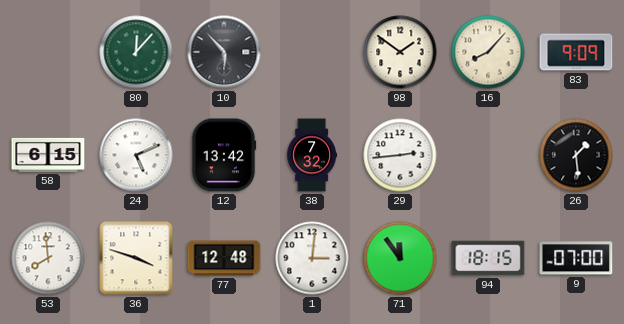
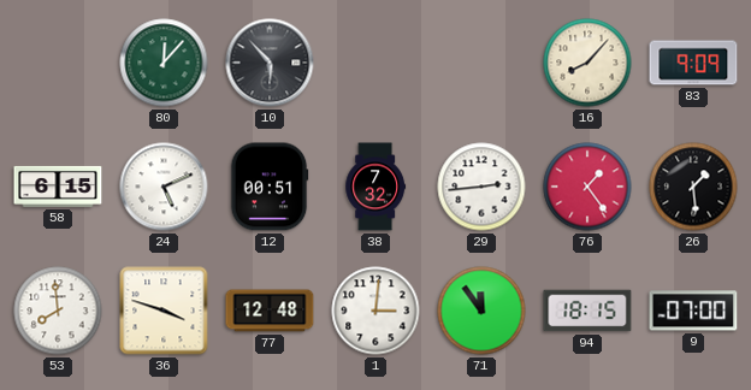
98: 1:51 -> none (400, 52)
12: 13:42 -> 00:51 (270, 187)
76: none -> 1:24 (587, 187)
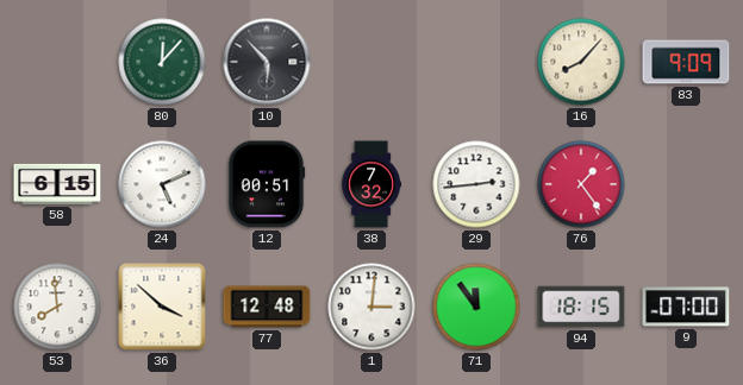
26: 1:29 -> none (693, 187)
36: 3:48 -> 3:52 (162, 307)
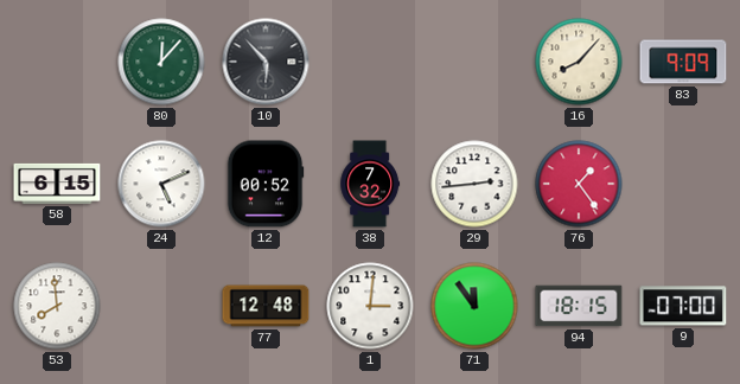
12: 00:51 -> 00:52 (266, 184)
36: 3:52 -> none (162, 307)
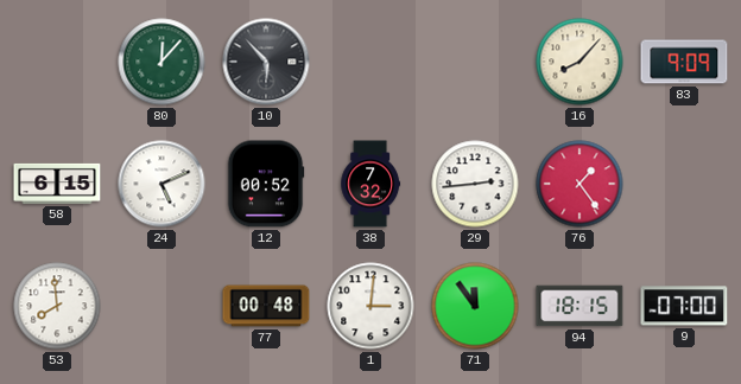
77: 12:48 -> 00:48 (266, 306)
